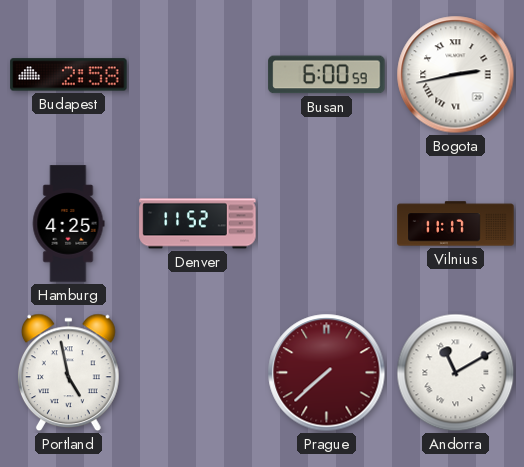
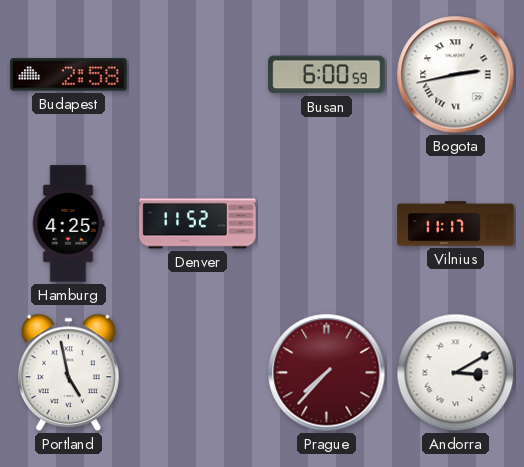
Prague: 7:38 -> 7:37 (327, 373)
Andorra: 11:10 -> 3:10 (456, 373)
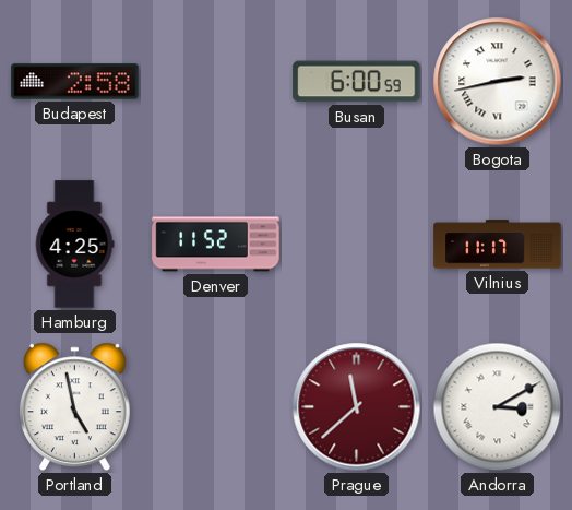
Prague: 7:37 -> 11:38 (357, 407)
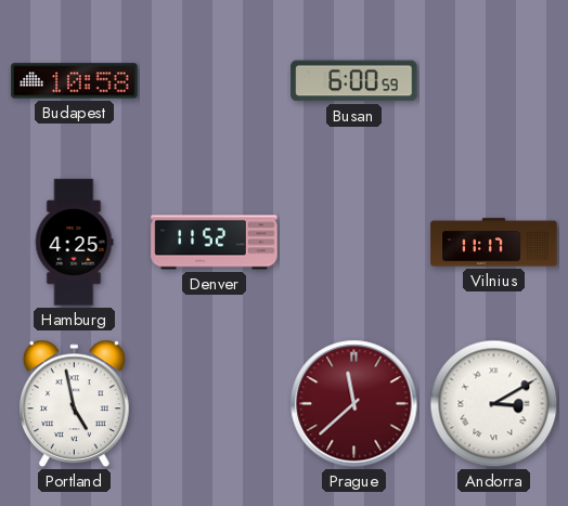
Budapest: 2:58 -> 10:58 (75, 81)
Bogota: 2:43 -> none (498, 82)
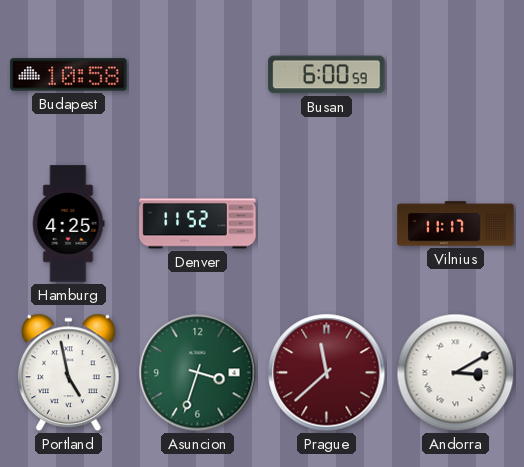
Asuncion: none -> 3:33 (198, 373)
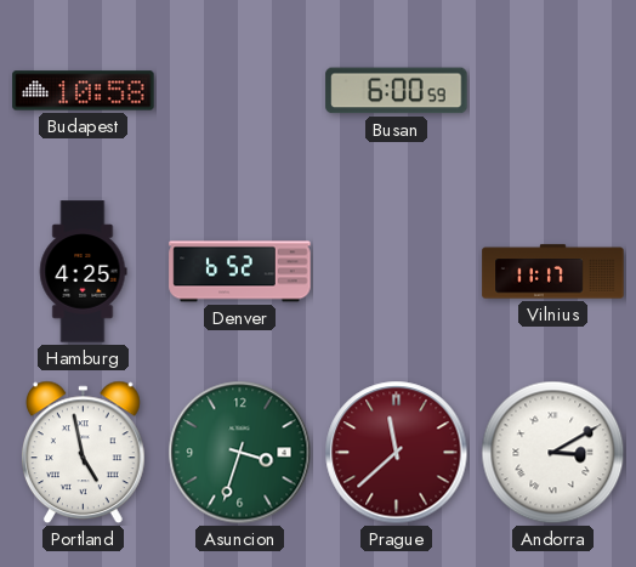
Denver: 11:52 -> 6:52 (240, 272)
